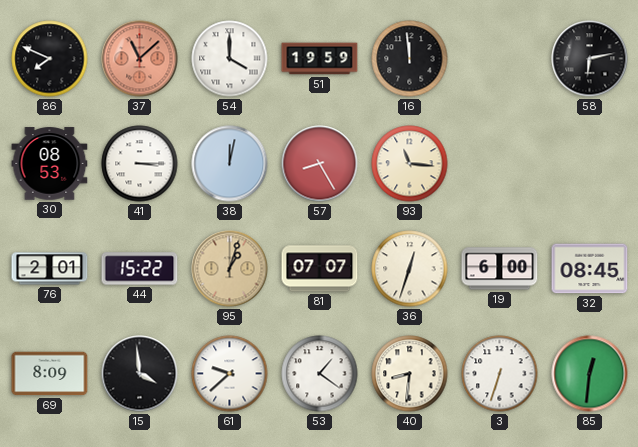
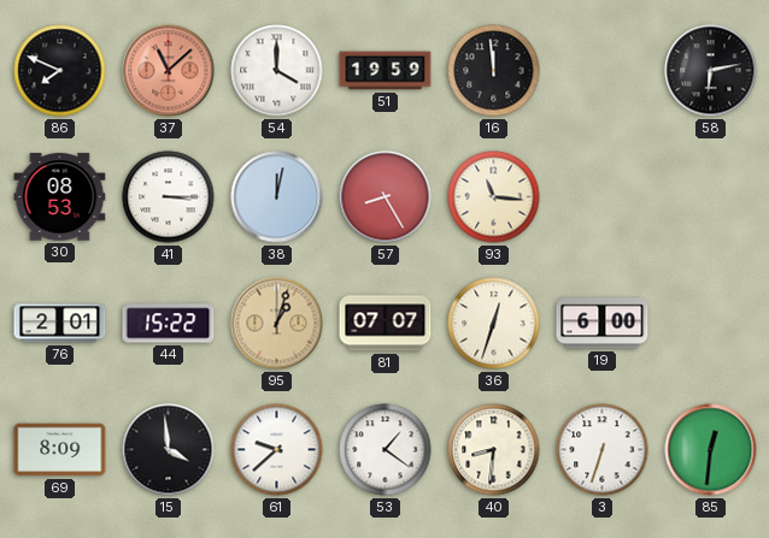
32: 08:45 -> none (590, 269)
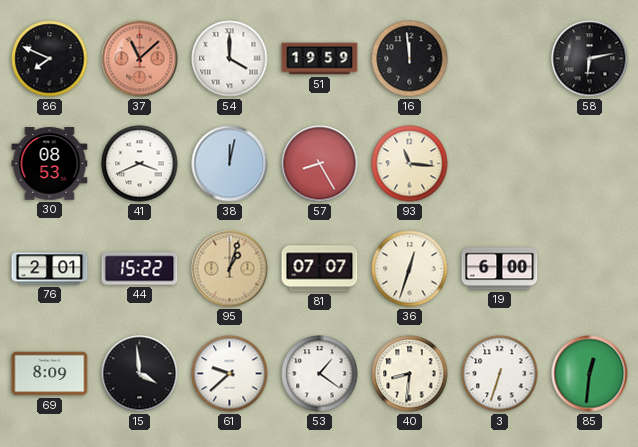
41: 3:15 -> 3:41 (140, 164)
